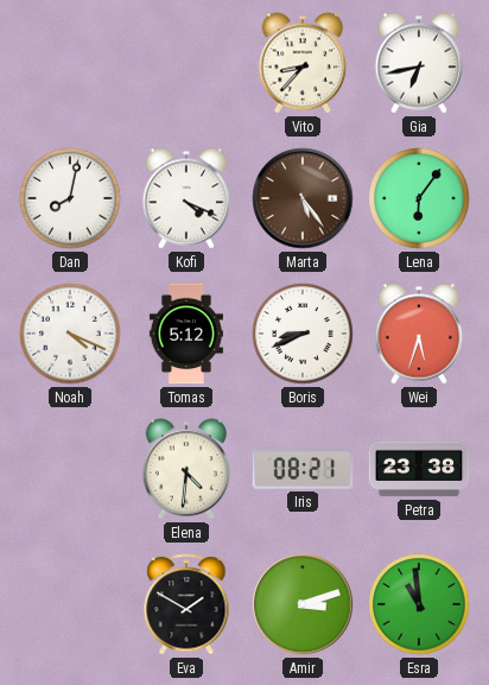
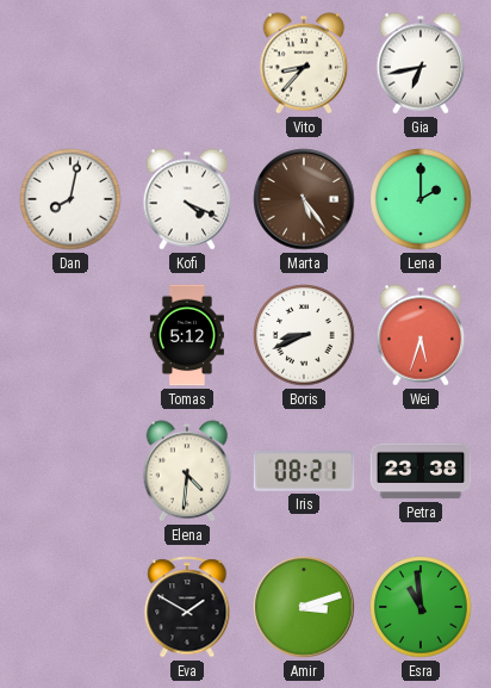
Lena: 6:06 -> 2:00 (421, 199)
Noah: 4:19 -> none (70, 334)
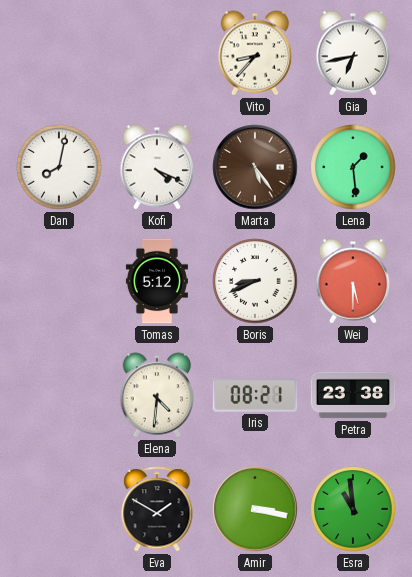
Lena: 2:00 -> 1:29 (353, 167)
Wei: 5:33 -> 5:30 (353, 281)
Amir: 3:12 -> 3:17 (255, 509)
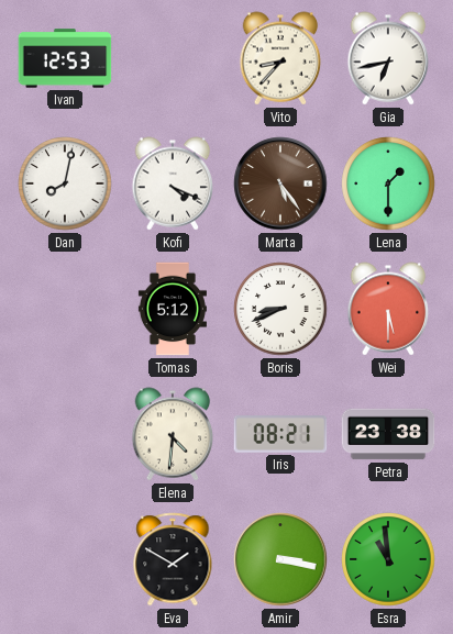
Ivan: none -> 12:53 (65, 58)
Lena: 1:29 -> 1:30 (388, 183)
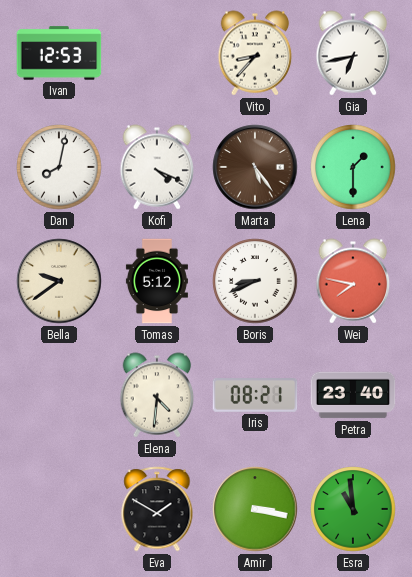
Bella: none -> 9:39 (59, 281)
Wei: 5:30 -> 7:47 (353, 281)
Petra: 23:38 -> 23:40 (353, 395)
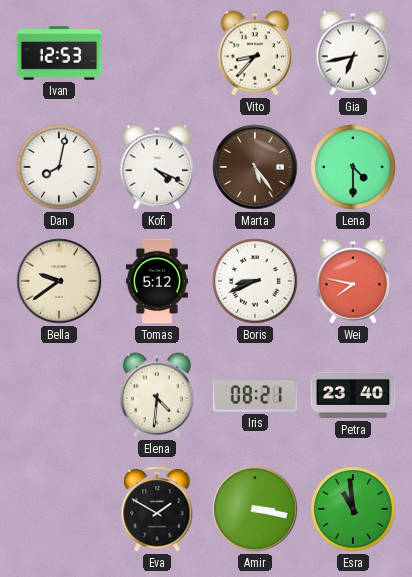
Lena: 1:30 -> 4:30 (353, 167)
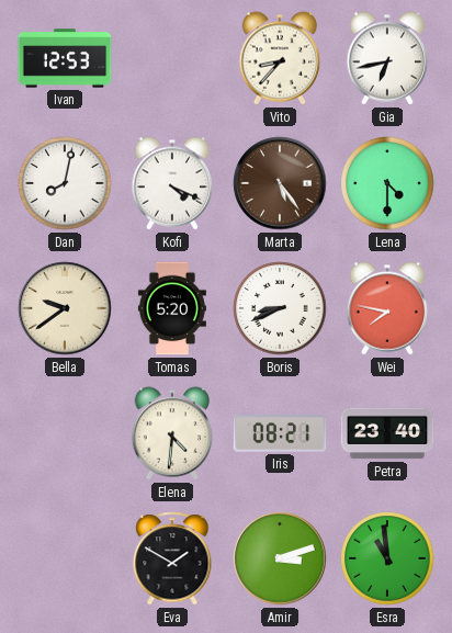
Tomas: 5:12 -> 5:20 (172, 308)
Amir: 3:17 -> 3:12 (280, 558)
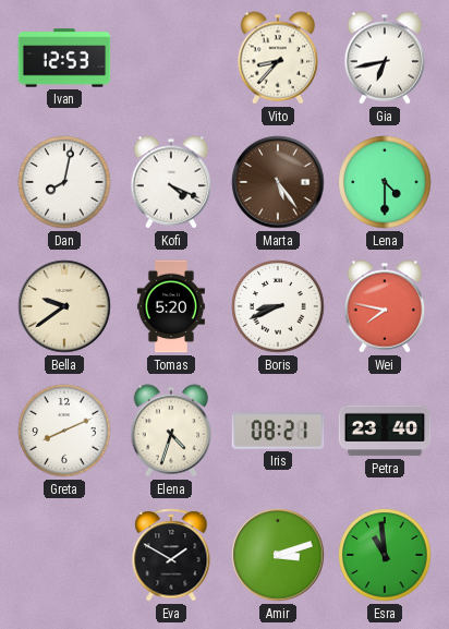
Greta: none -> 8:11 (64, 431)
Elena: 4:31 -> 4:33 (171, 431)
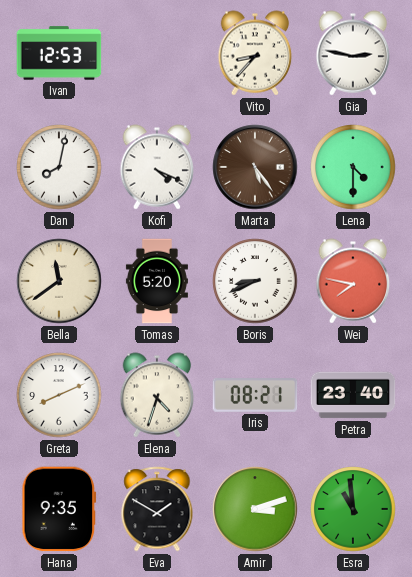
Gia: 6:43 -> 2:47 (353, 53)
Bella: 9:39 -> 11:39 (59, 281)
Hana: none -> 9:35 (59, 509)
